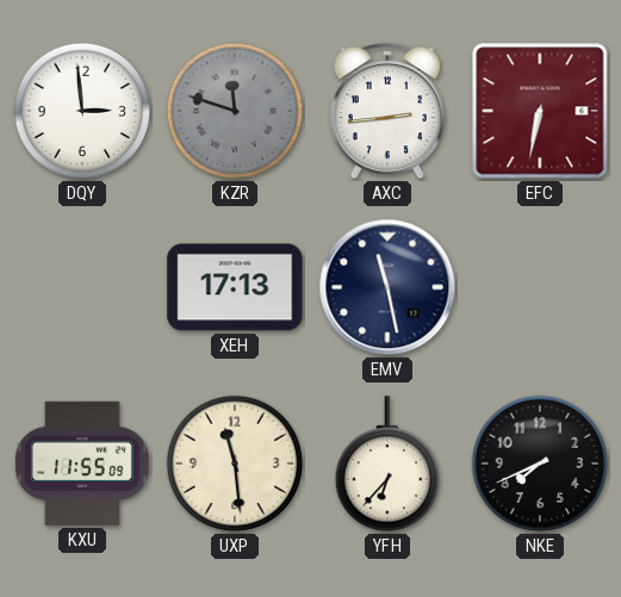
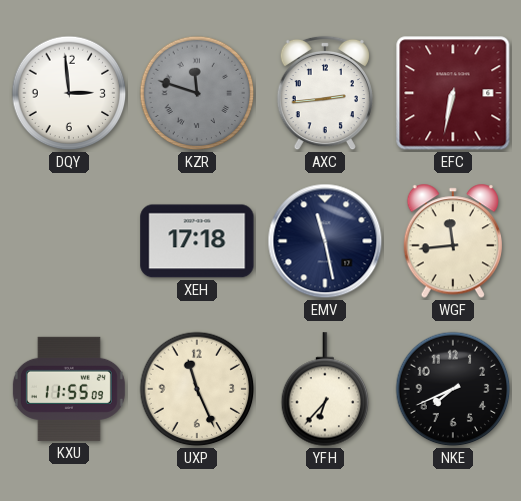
XEH: 17:13 -> 17:18 (197, 241)
WGF: none -> 11:44 (452, 241)
UXP: 11:29 -> 11:26 (197, 389)
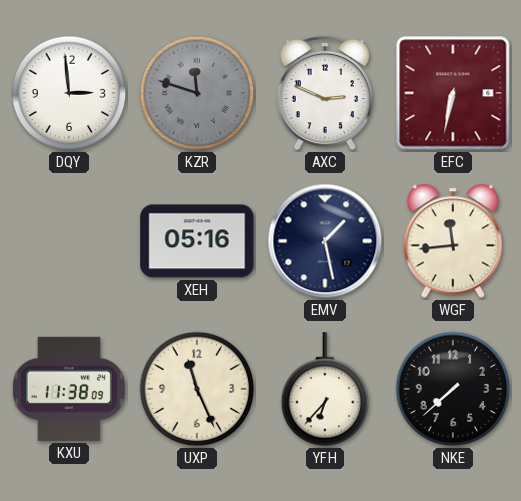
AXC: 2:44 -> 2:49 (325, 93)
XEH: 17:18 -> 05:16 (197, 241)
EMV: 11:28 -> 1:28 (325, 241)
KXU: 11:55 -> 11:38 (69, 389)
NKE: 7:41 -> 7:38 (453, 389)
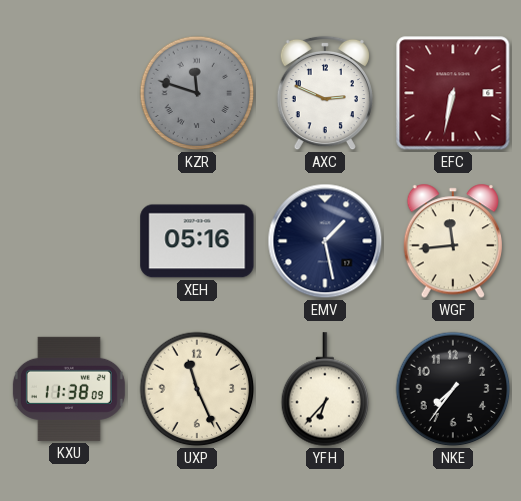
DQY: 2:59 -> none (69, 93)
NKE: 7:38 -> 7:36 (453, 389)
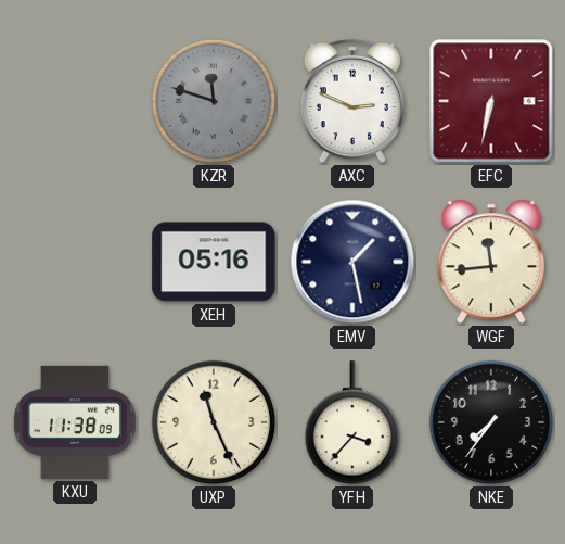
YFH: 6:37 -> 3:37 (352, 422)
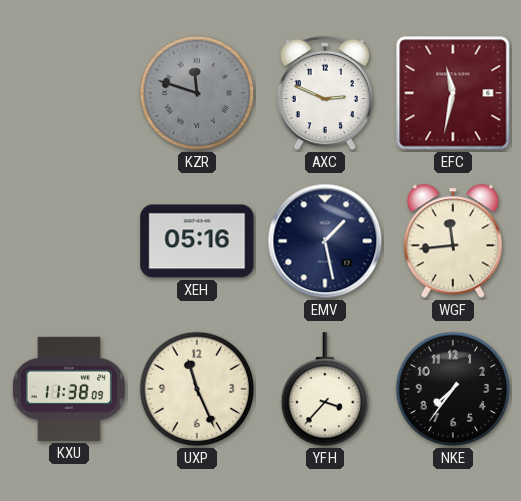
EFC: 6:32 -> 11:32 (453, 93)
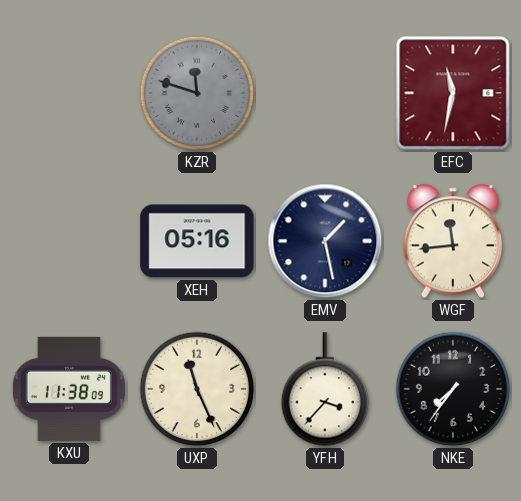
AXC: 2:49 -> none (325, 93)
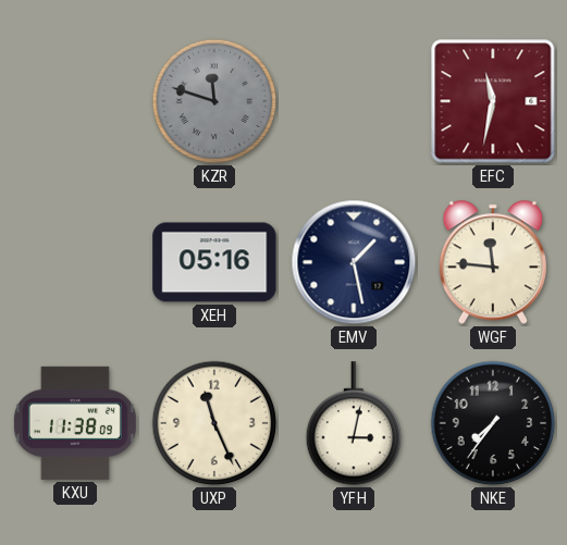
WGF: 11:44 -> 11:46 (492, 262)
YFH: 3:37 -> 3:02 (354, 423)
